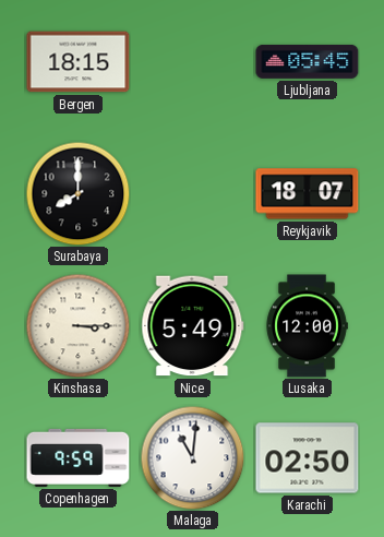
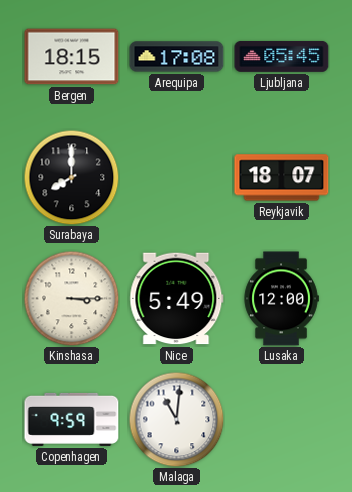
Arequipa: none -> 17:08 (177, 57)
Karachi: 02:50 -> none (308, 458)
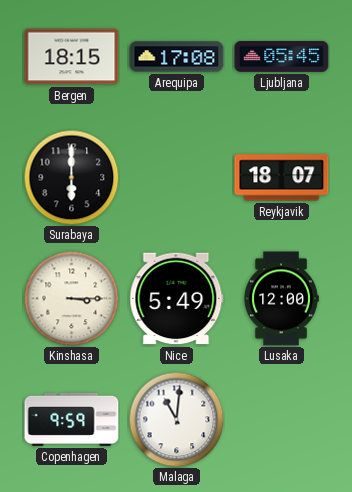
Surabaya: 8:00 -> 6:00 (71, 177)
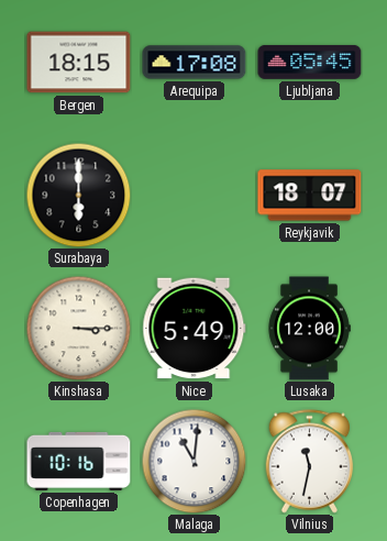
Copenhagen: 9:59 -> 10:16 (79, 461)
Vilnius: none -> 11:32 (310, 462)
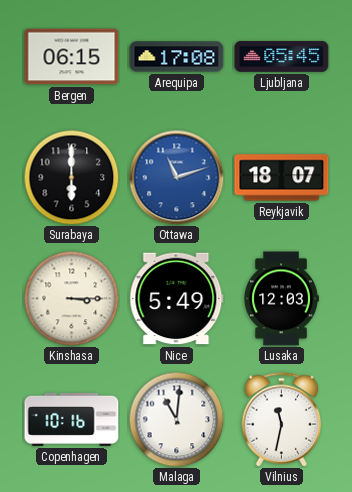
Bergen: 18:15 -> 06:15 (72, 57)
Ottawa: none -> 11:12 (176, 177)
Lusaka: 12:00 -> 12:03 (281, 299)
